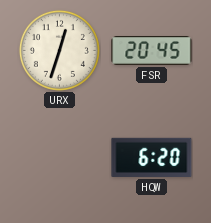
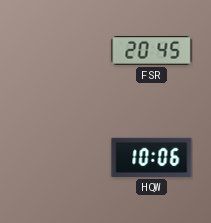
URX: 12:33 -> none (59, 50)
HQW: 6:20 -> 10:06 (152, 157)
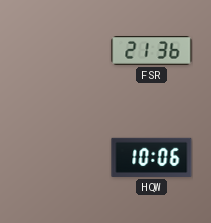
FSR: 20:45 -> 21:36 (152, 51)
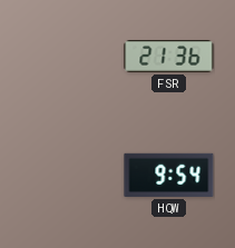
HQW: 10:06 -> 9:54 (169, 175)
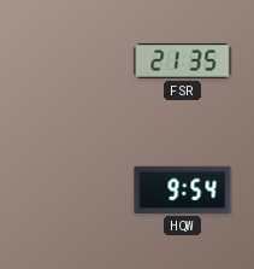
FSR: 21:36 -> 21:35 (183, 62)
